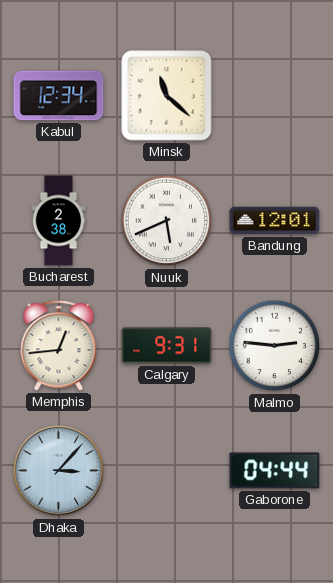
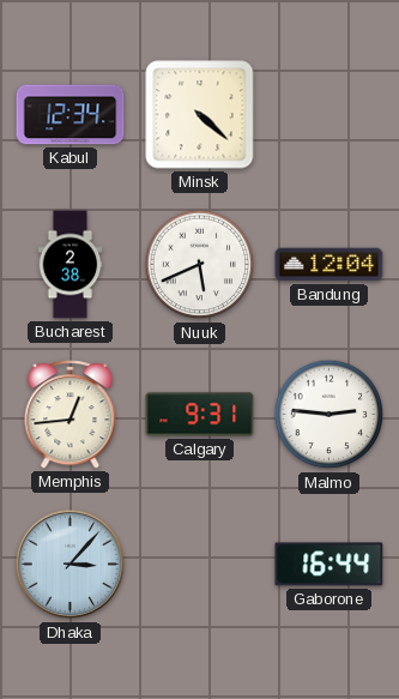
Minsk: 11:22 -> 4:22 (200, 115)
Bandung: 12:01 -> 12:04 (330, 265)
Gaborone: 04:44 -> 16:44 (330, 565)
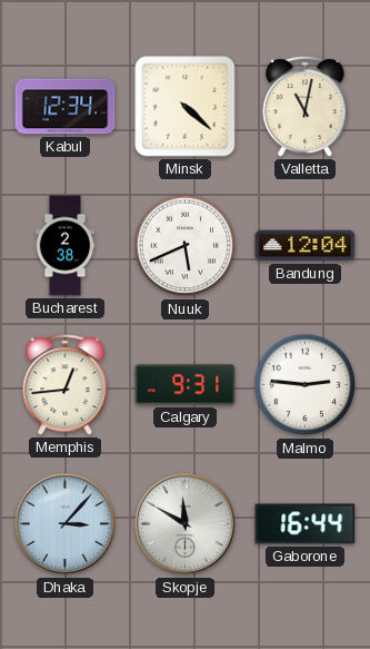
Valletta: none -> 11:02 (306, 107)
Skopje: none -> 11:50 (186, 524)
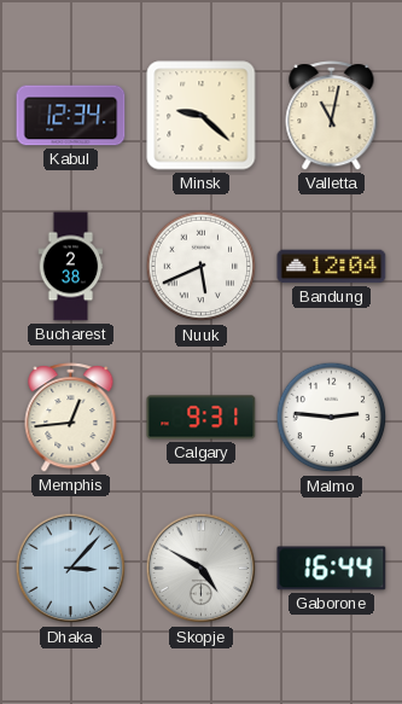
Minsk: 4:22 -> 9:22 (202, 116)
Skopje: 11:50 -> 4:50 (202, 569)
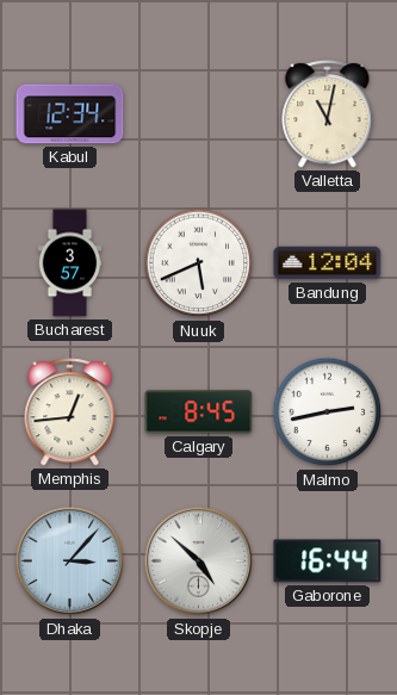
Minsk: 9:22 -> none (202, 116)
Bucharest: 2:38 -> 3:57 (70, 263)
Calgary: 9:31 -> 8:45 (199, 412)
Malmo: 2:46 -> 2:43 (328, 412)
Skopje: 4:50 -> 4:52 (199, 561)
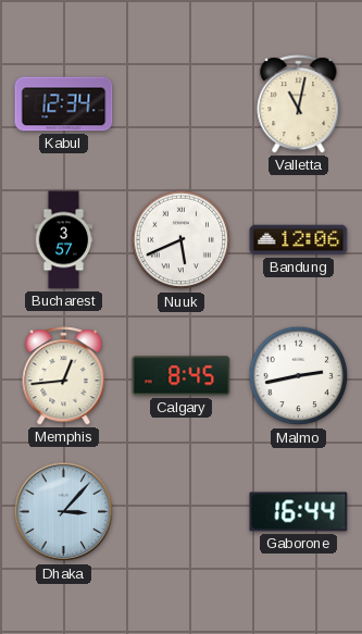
Bandung: 12:04 -> 12:06 (299, 240)
Skopje: 4:52 -> none (199, 561)
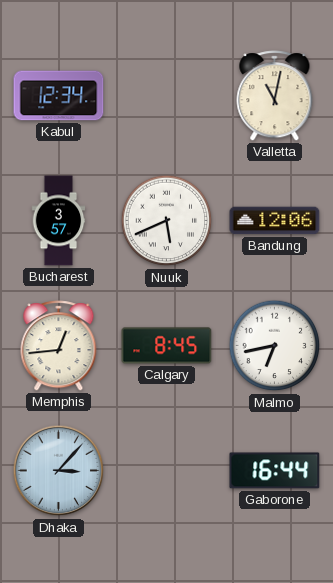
Malmo: 2:43 -> 6:43 (275, 346)
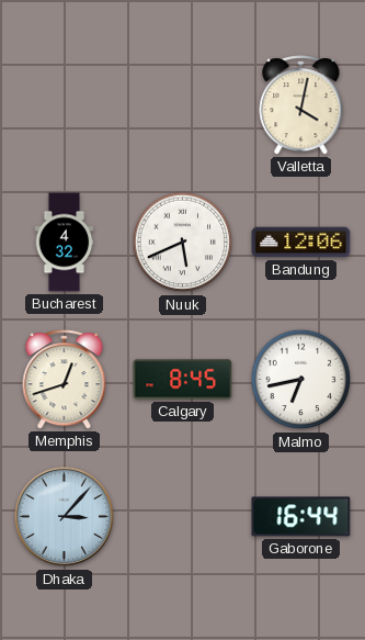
Kabul: 12:34 -> none (59, 96)
Valletta: 11:02 -> 4:02 (301, 105)
Bucharest: 3:57 -> 4:32 (65, 243)
Memphis: 12:44 -> 12:42 (65, 380)
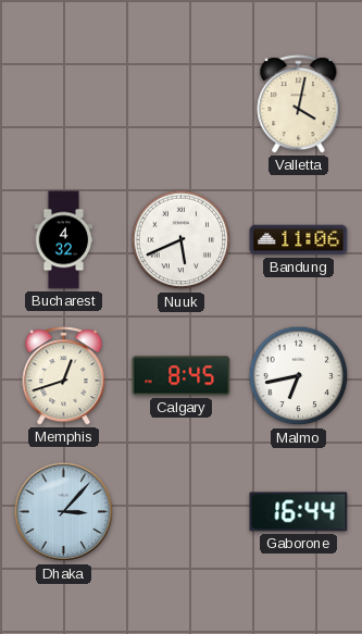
Bandung: 12:06 -> 11:06 (299, 240)
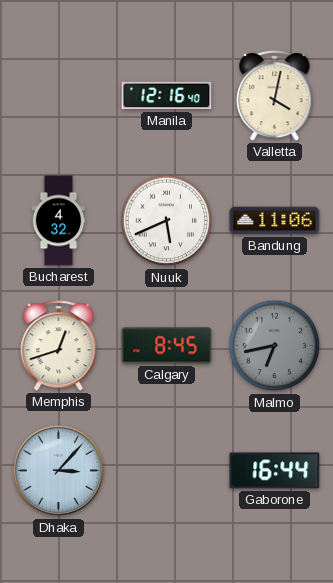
Manila: none -> 12:16 (167, 96)
Malmo dial: white -> grey (275, 346)
